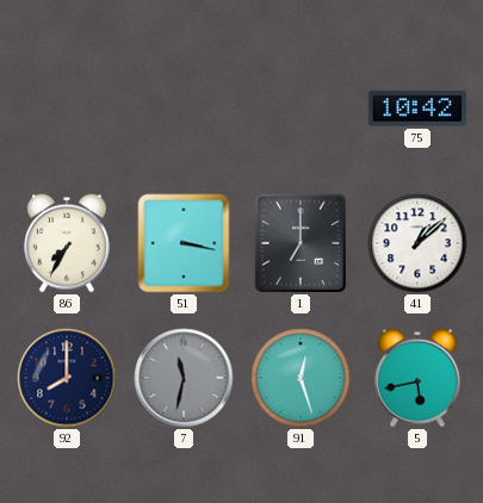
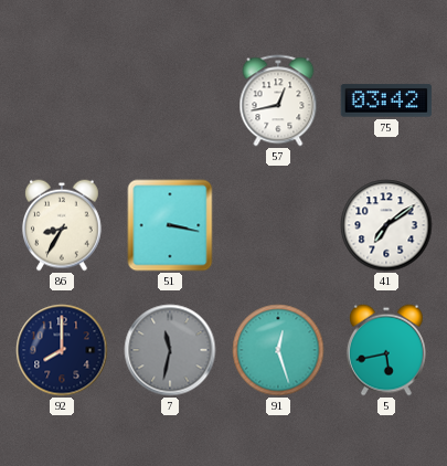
57: none -> 12:43 (278, 100)
75: 10:42 -> 03:42 (386, 100)
86: 7:35 -> 8:35 (62, 225)
1: 7:00 -> none (299, 242)
41: 1:08 -> 7:09 (386, 225)
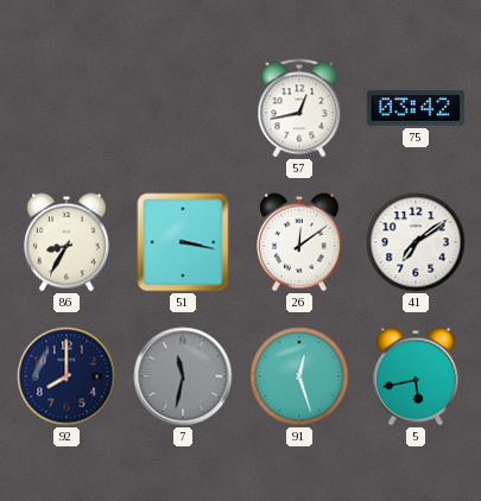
26: none -> 12:09 (299, 242)
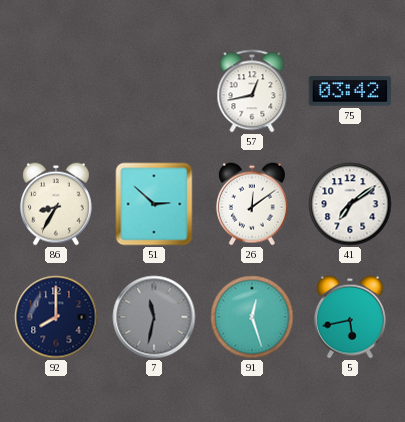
51: 3:17 -> 2:52 (154, 204)
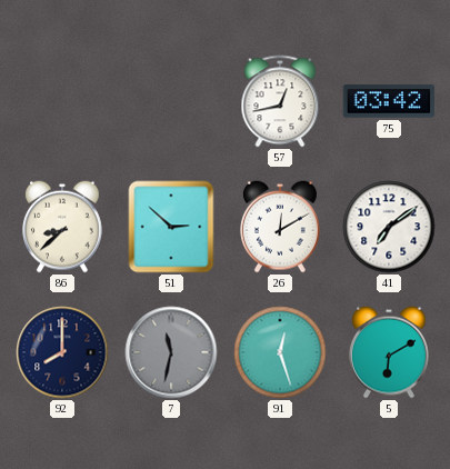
86: 8:35 -> 8:38 (62, 227)
26: 12:09 -> 12:10 (280, 227)
5: 5:43 -> 6:10 (389, 352)
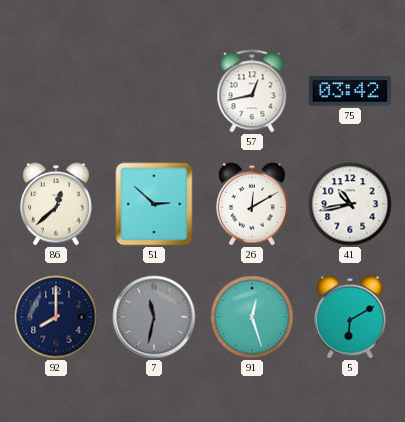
86: 8:38 -> 12:38 (56, 204)
41: 7:09 -> 10:43 (350, 204)
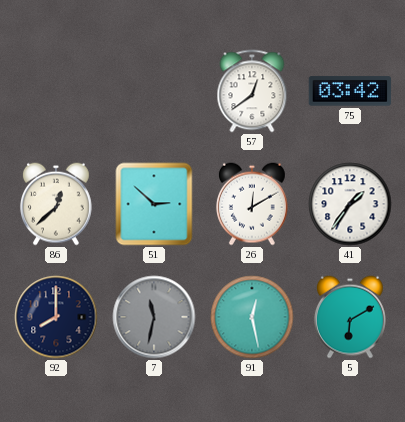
57: 12:43 -> 12:39 (252, 91)
41: 10:43 -> 1:36 (350, 204)
91: 12:27 -> 12:28 (252, 317)
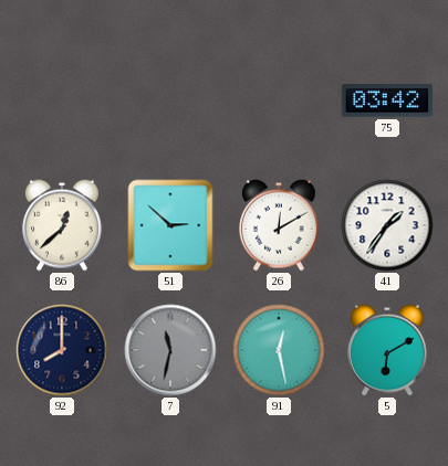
57: 12:39 -> none (252, 91)
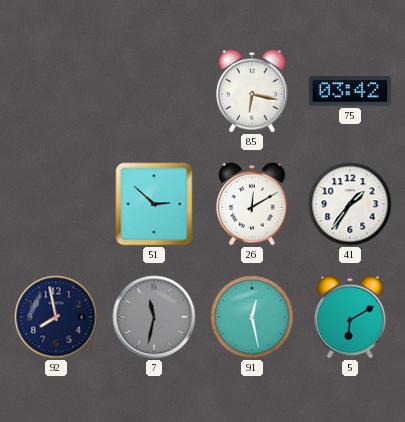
85: none -> 6:17 (252, 91)
86: 12:38 -> none (62, 225)
92: 8:00 -> 7:58 (56, 317)
